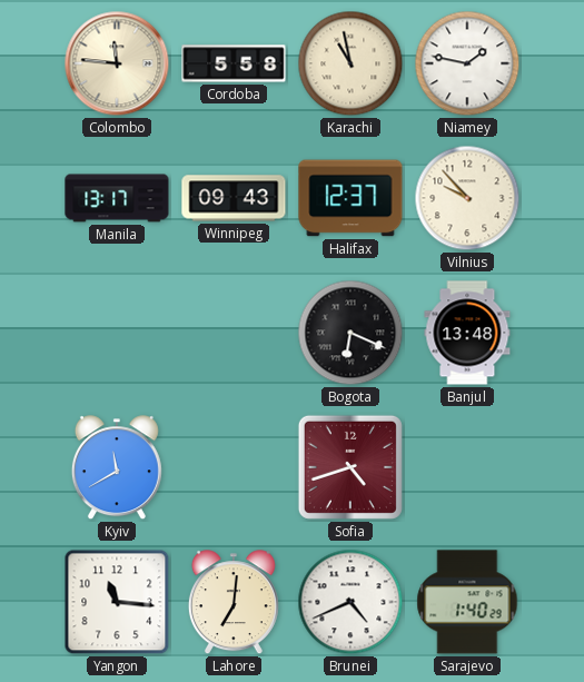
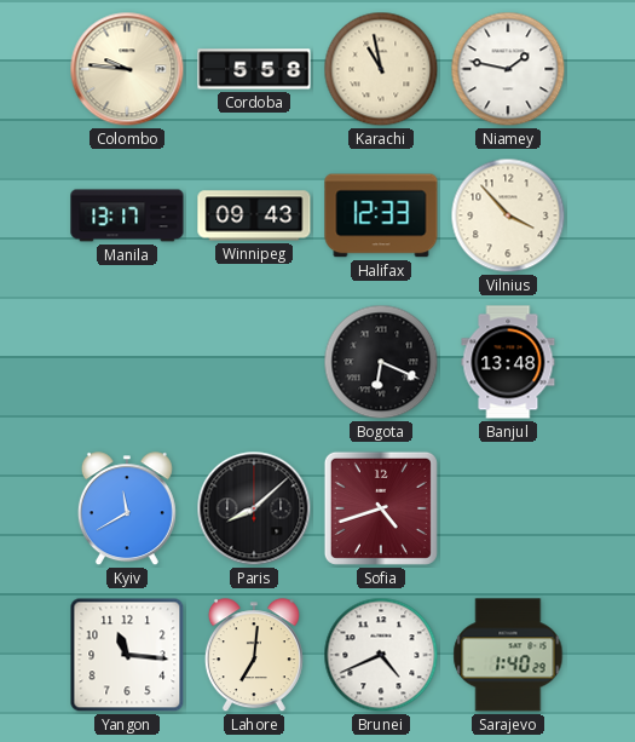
Colombo: 11:46 -> 9:46 (127, 69)
Halifax: 12:37 -> 12:33 (381, 215)
Vilnius: 9:53 -> 3:53 (508, 215)
Paris: none -> 8:08 (254, 508)
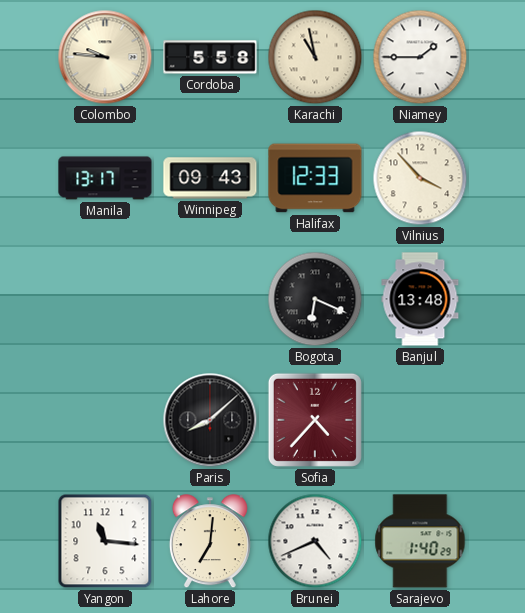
Niamey: 1:47 -> 1:45 (420, 57)
Kyiv: 11:40 -> none (127, 510)
Sofia: 4:42 -> 4:37 (315, 420)
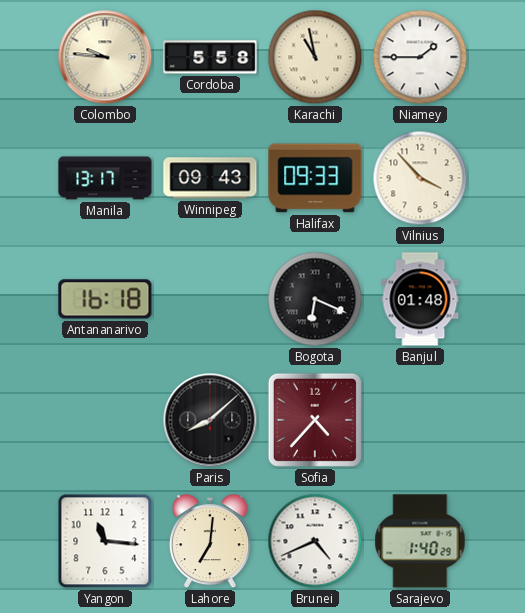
Halifax: 12:33 -> 09:33 (315, 178)
Antananarivo: none -> 16:18 (105, 299)
Banjul: 13:48 -> 01:48 (420, 299)
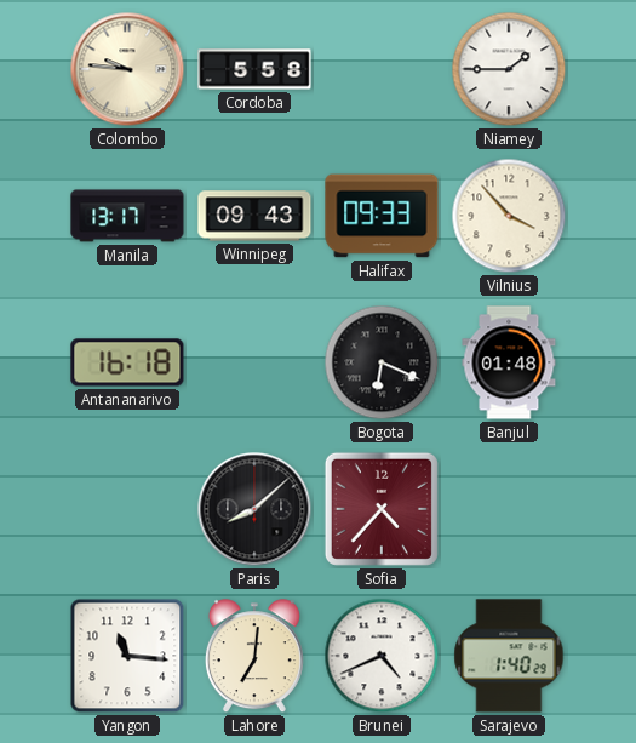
Karachi: 10:58 -> none (315, 57)
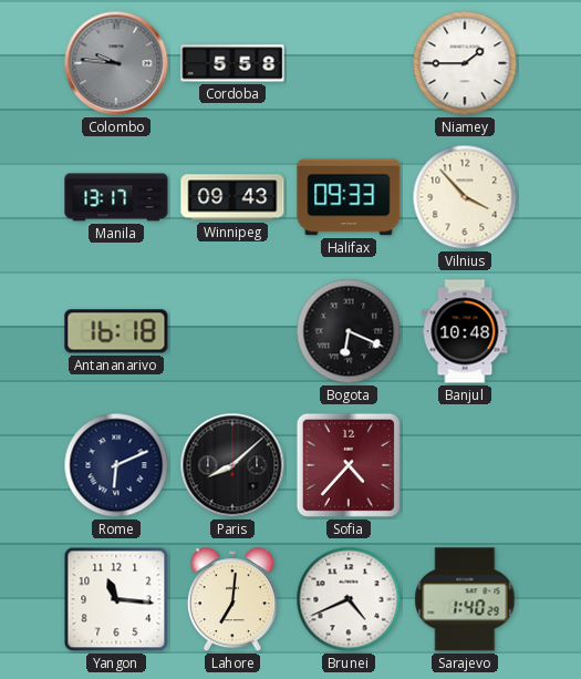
Colombo dial: cream -> grey (116, 63)
Banjul: 01:48 -> 10:48 (465, 331)
Rome: none -> 6:11 (116, 465)
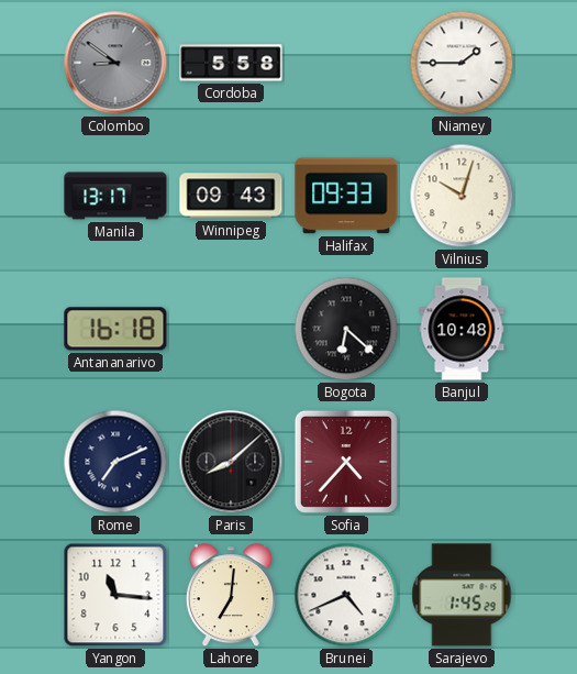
Colombo: 9:46 -> 8:51 (115, 63)
Vilnius: 3:53 -> 10:03 (462, 196)
Bogota: 6:19 -> 6:22 (346, 329)
Rome: 6:11 -> 7:11 (115, 462)
Sarajevo: 1:40 -> 1:45 (462, 595)
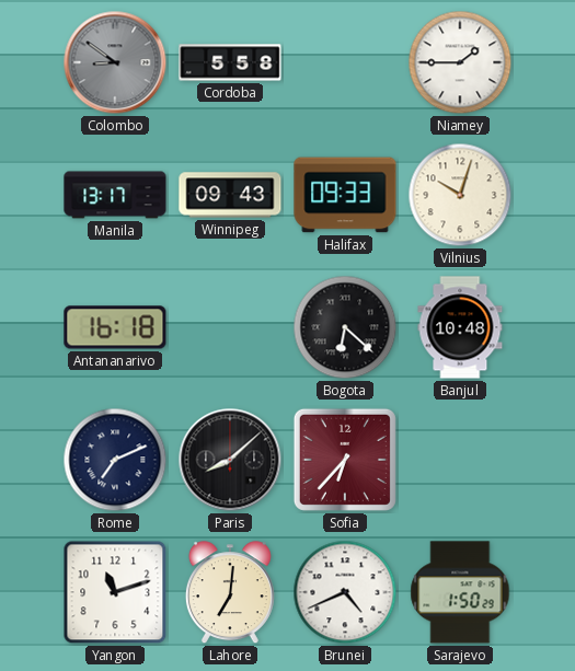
Sofia: 4:37 -> 6:37 (345, 460)
Yangon: 11:16 -> 11:12 (115, 592)
Sarajevo: 1:45 -> 1:50 (460, 592)
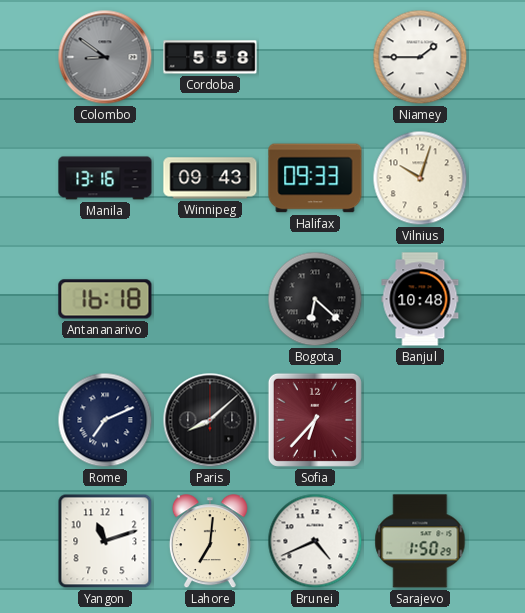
Manila: 13:17 -> 13:16 (105, 178)
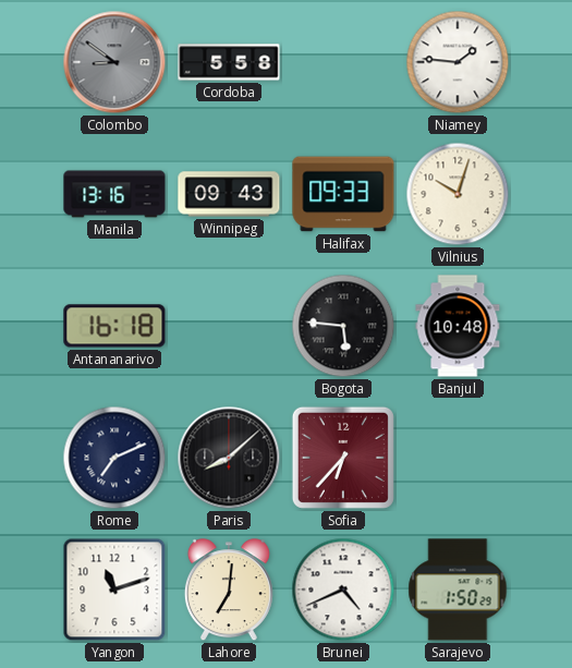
Niamey: 1:45 -> 1:46 (458, 62)
Bogota: 6:22 -> 5:46 (343, 326)
